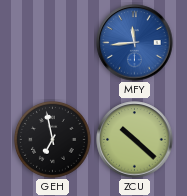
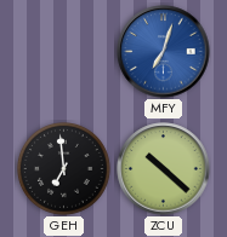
MFY: 11:44 -> 7:03 (164, 52)
GEH: 6:58 -> 6:59 (64, 169)
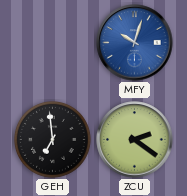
MFY: 7:03 -> 10:03 (135, 43)
ZCU: 10:22 -> 2:21 (135, 140)
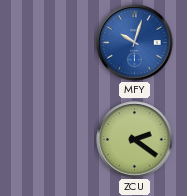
GEH: 6:59 -> none (53, 140)
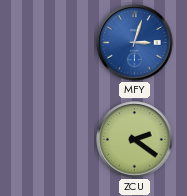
MFY: 10:03 -> 3:03 (135, 43)
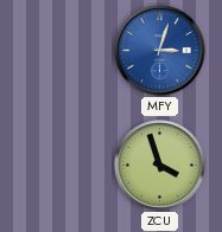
ZCU: 2:21 -> 3:57 (160, 166)
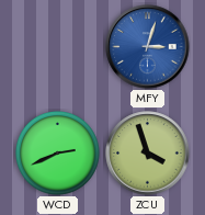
WCD: none -> 2:41 (58, 154)
